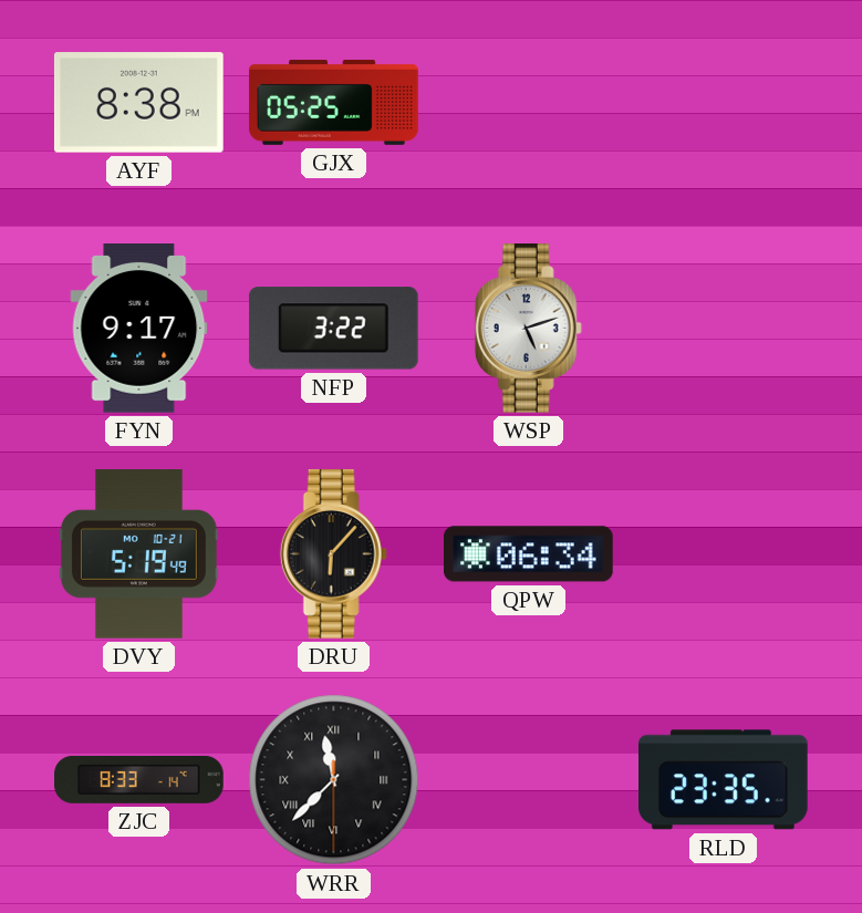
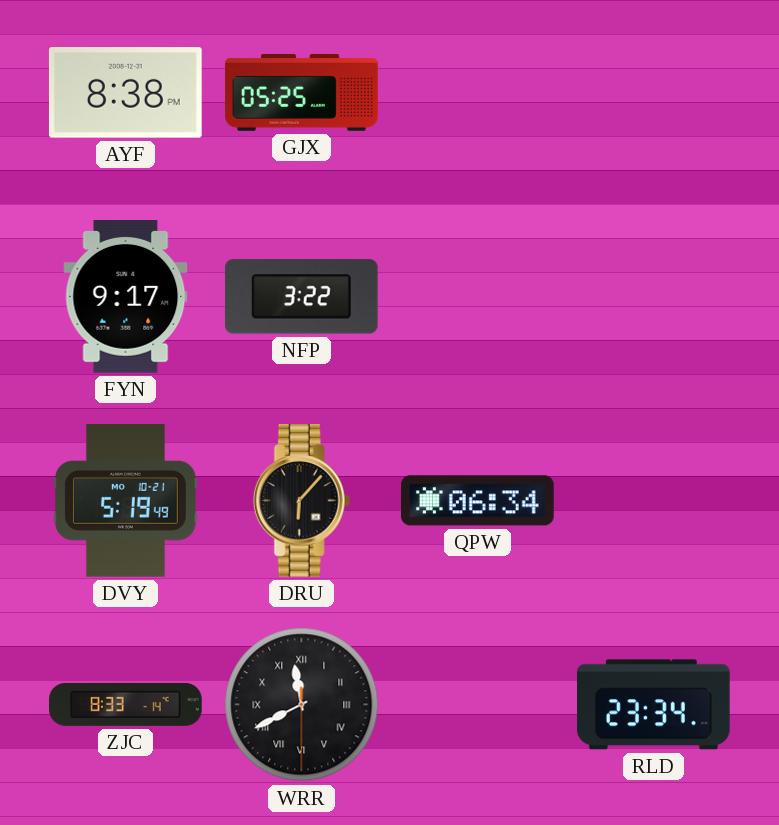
WSP: 5:12 -> none (528, 329)
WRR: 11:37 -> 11:40 (302, 705)
RLD: 23:35 -> 23:34 (654, 705)
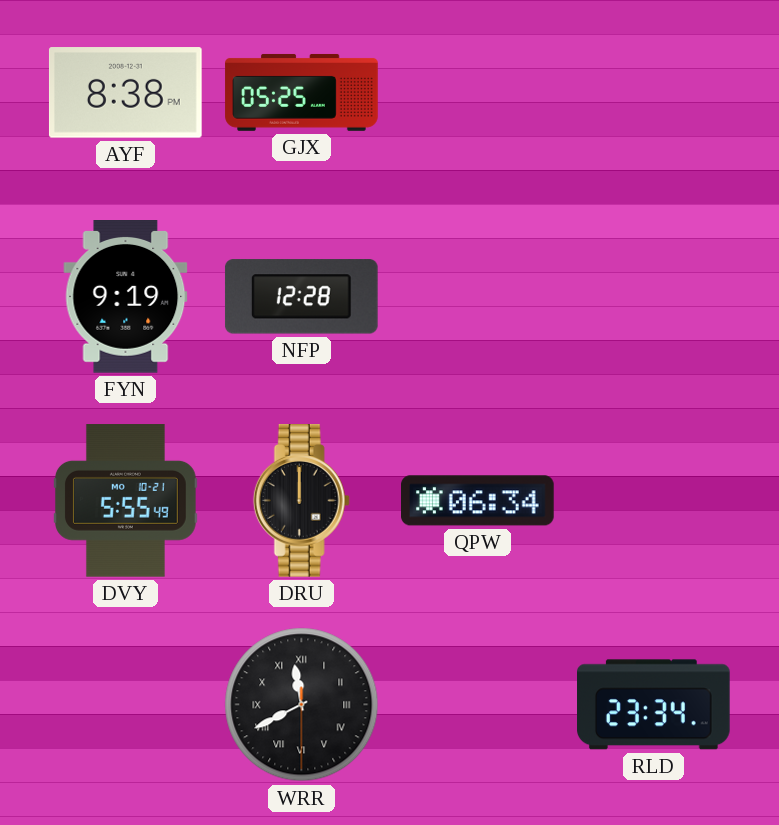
FYN: 9:17 -> 9:19 (126, 297)
NFP: 3:22 -> 12:28 (301, 297)
DVY: 5:19 -> 5:55 (126, 501)
DRU: 6:07 -> 12:00 (301, 501)
ZJC: 8:33 -> none (126, 704)
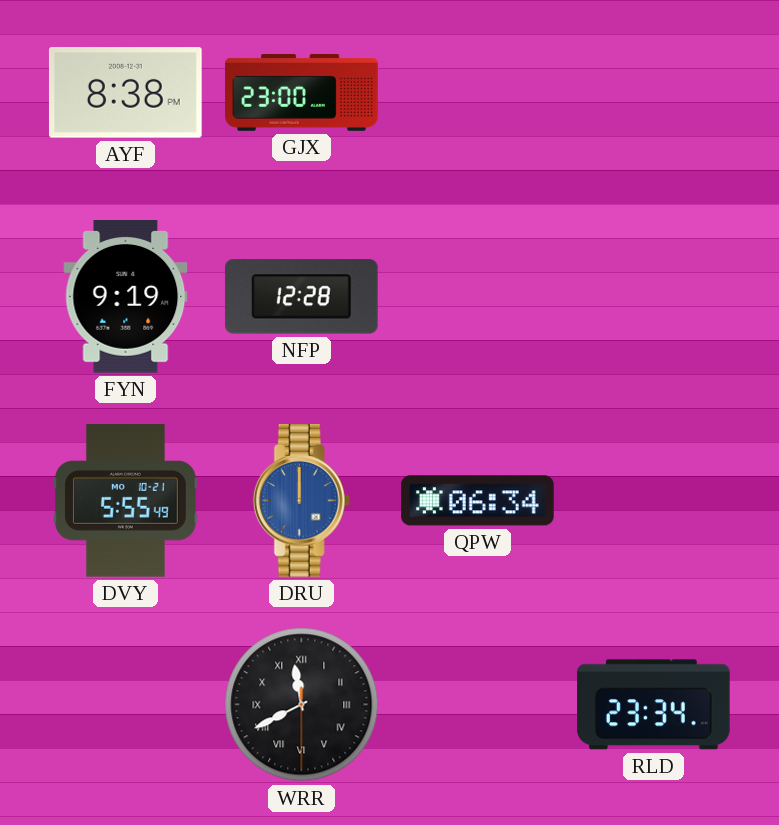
GJX: 05:25 -> 23:00 (302, 92)
DRU dial: black -> blue (301, 501)
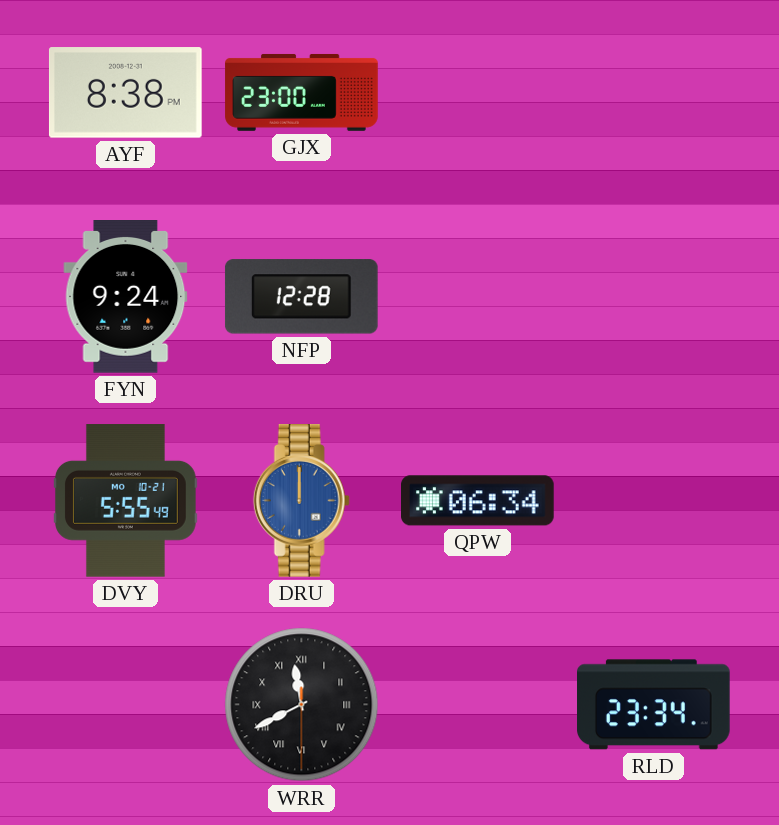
FYN: 9:19 -> 9:24 (126, 297)
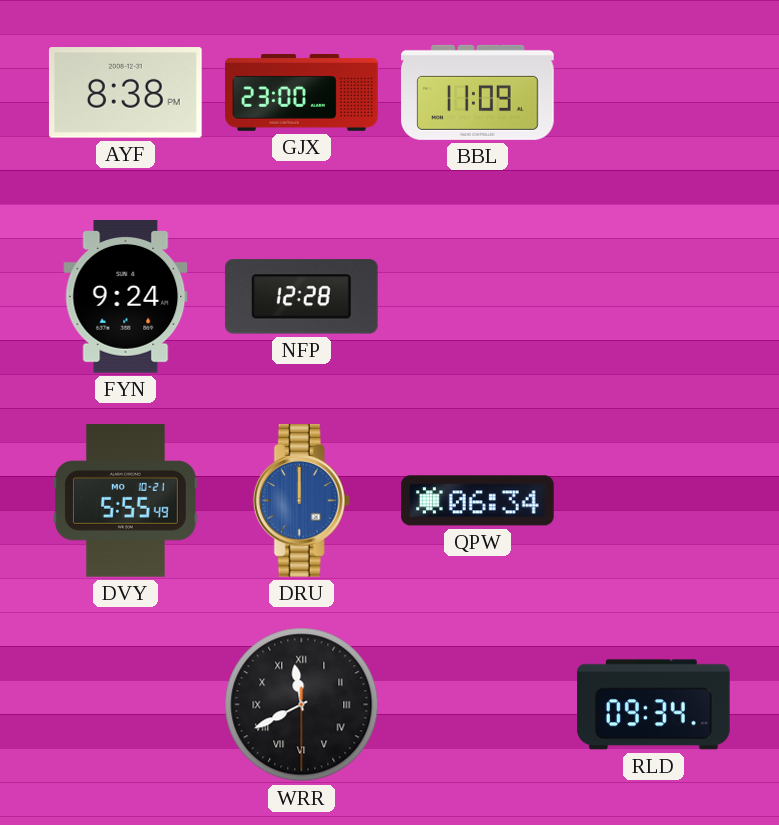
BBL: none -> 11:09 (478, 92)
RLD: 23:34 -> 09:34 (654, 705)
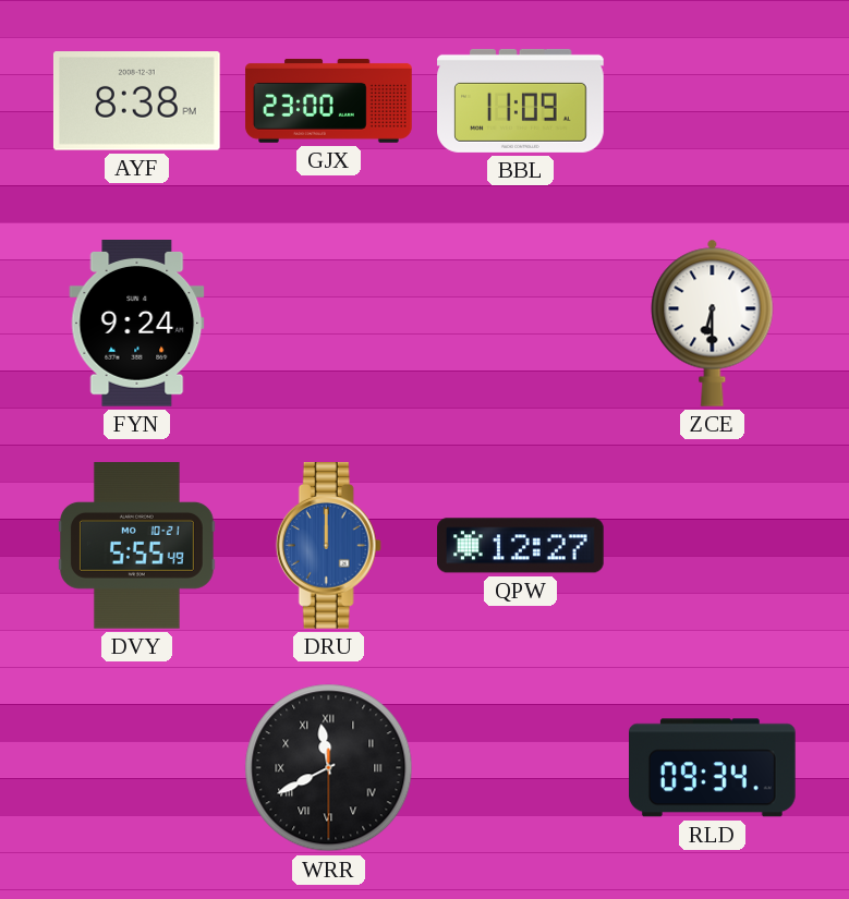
NFP: 12:28 -> none (301, 297)
ZCE: none -> 6:30 (713, 323)
QPW: 06:34 -> 12:27 (521, 546)
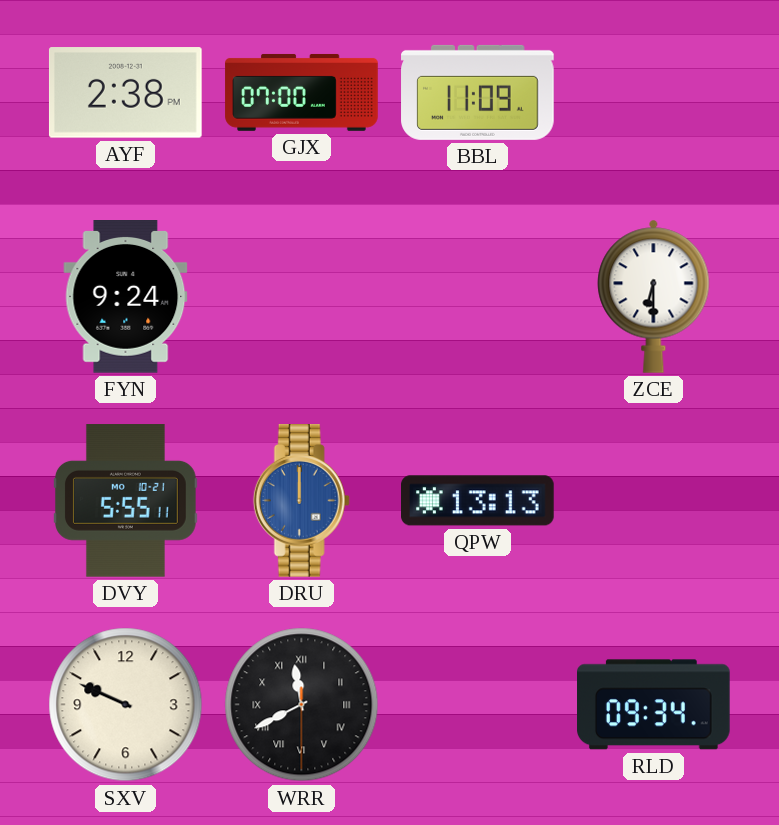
AYF: 8:38 -> 2:38 (125, 93)
GJX: 23:00 -> 07:00 (302, 92)
DVY: 5:55:49 -> 5:55:11 (126, 501)
QPW: 12:27 -> 13:13 (478, 501)
SXV: none -> 9:49 (126, 705)
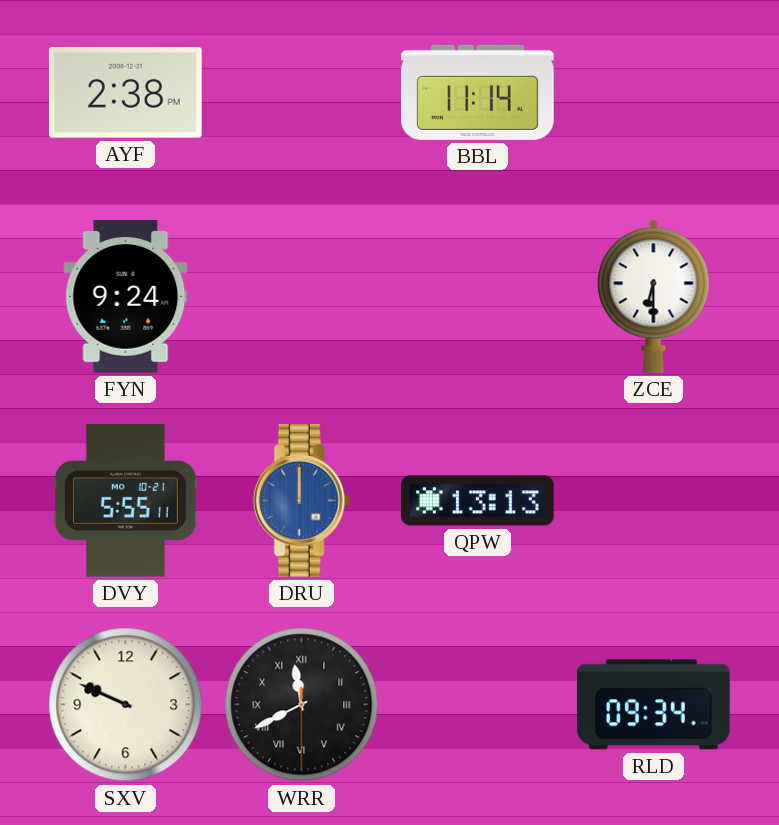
GJX: 07:00 -> none (302, 92)
BBL: 11:09 -> 11:14 (478, 92)
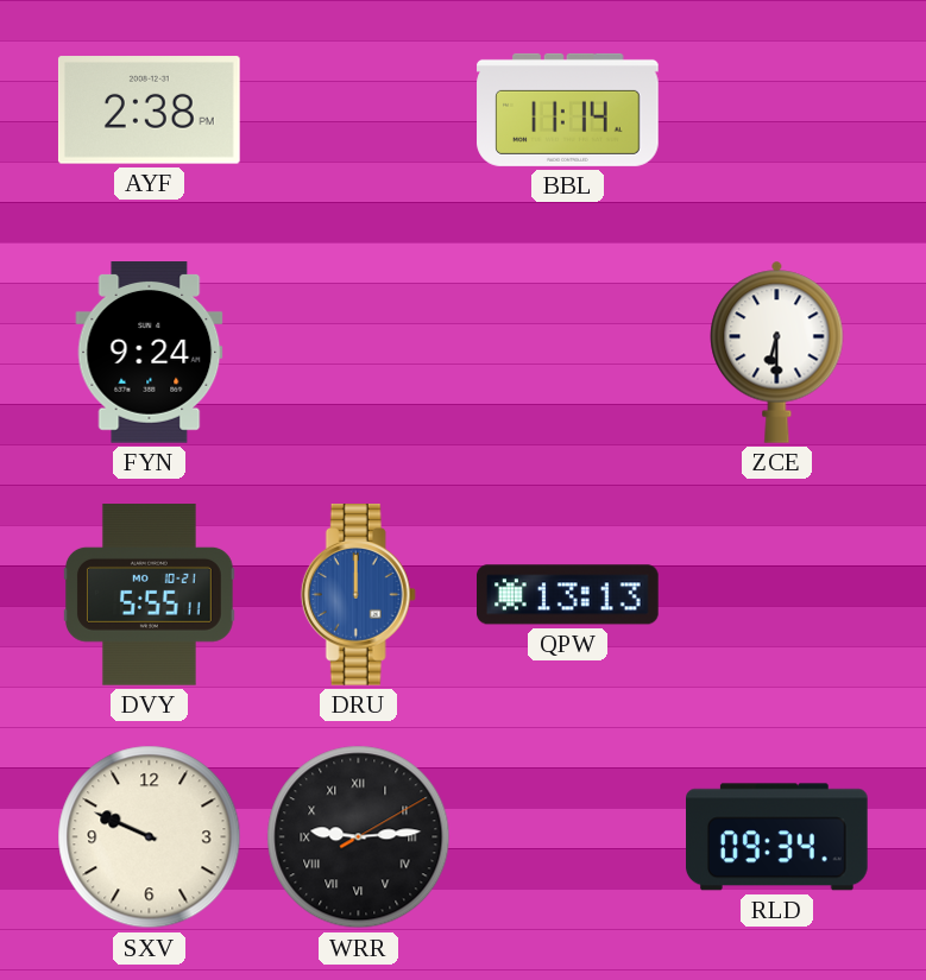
WRR: 11:40 -> 9:14 (359, 837)
